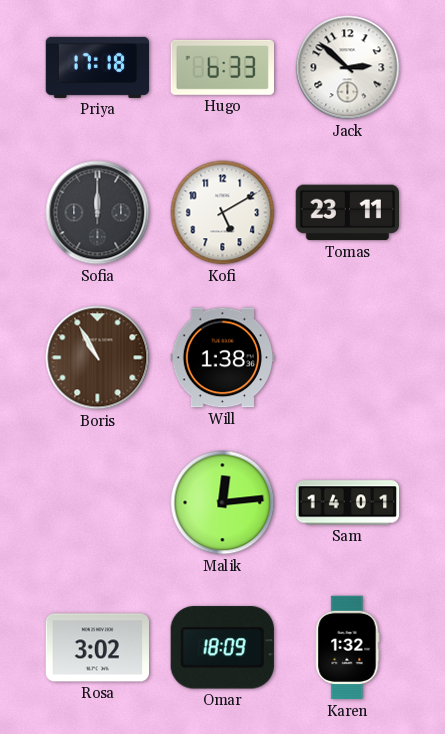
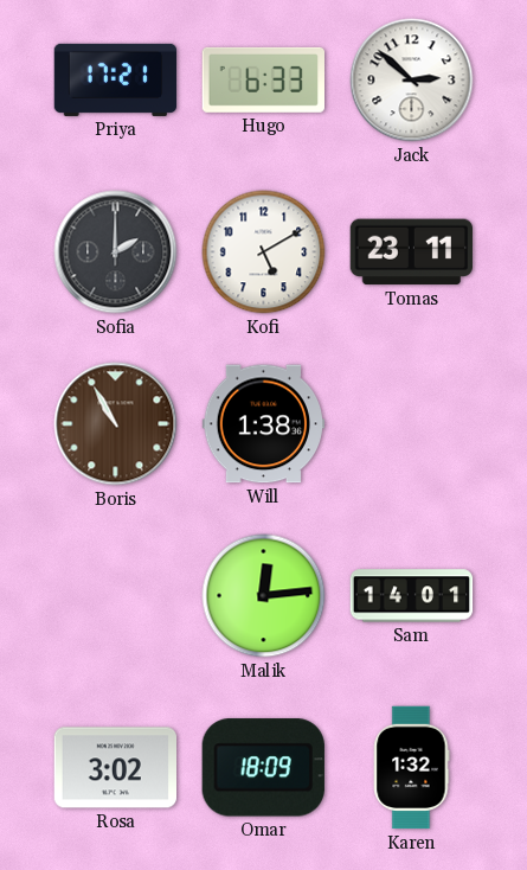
Priya: 17:18 -> 17:21 (116, 79)
Sofia: 12:00 -> 2:00 (116, 252)
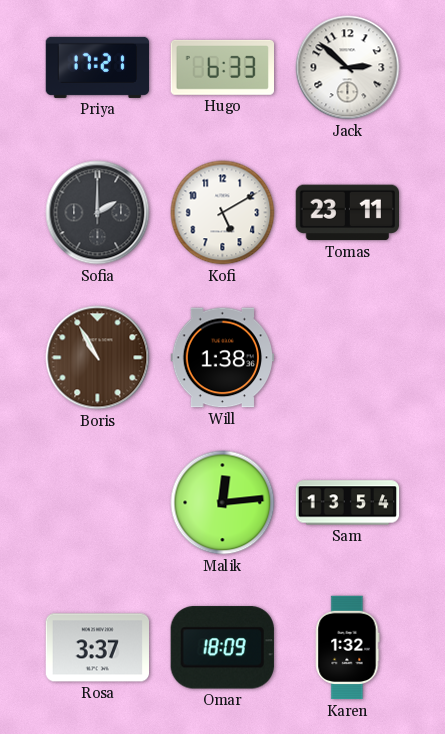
Sam: 14:01 -> 13:54 (348, 503)
Rosa: 3:02 -> 3:37 (97, 648)
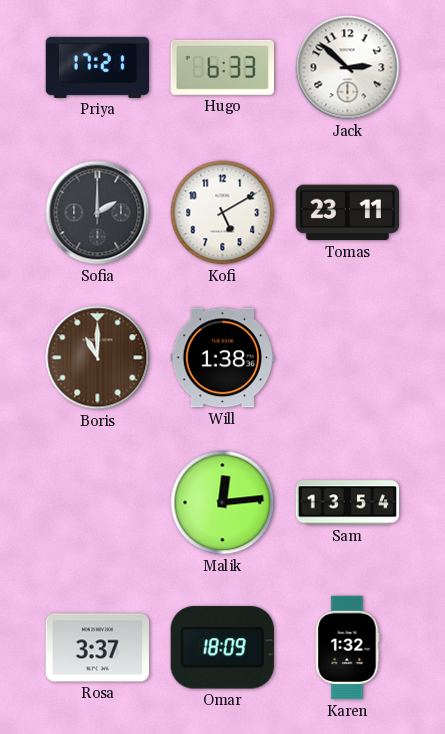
Boris: 10:55 -> 11:00 (98, 358)
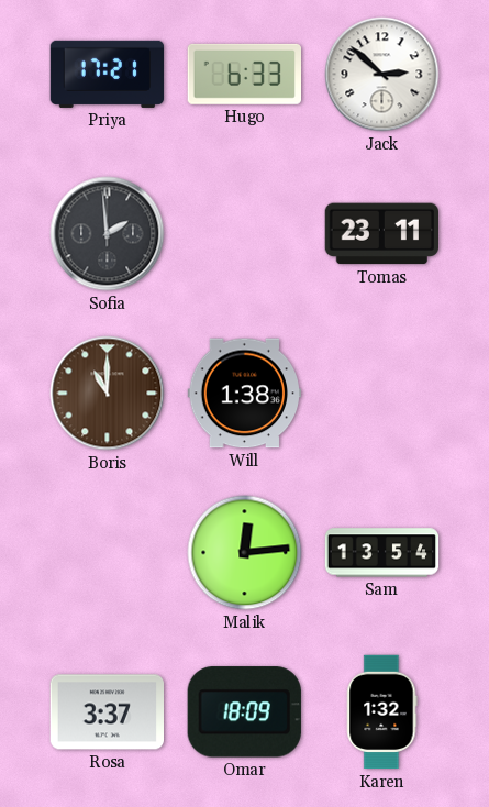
Sofia: 2:00 -> 1:59 (108, 234)
Kofi: 5:10 -> none (223, 213)
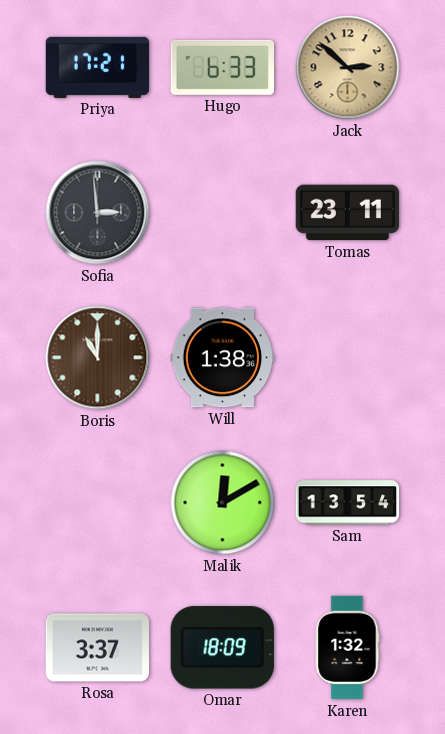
Jack dial: white -> champagne (348, 68)
Sofia: 1:59 -> 2:59 (98, 213)
Malik: 12:14 -> 12:10 (223, 503)
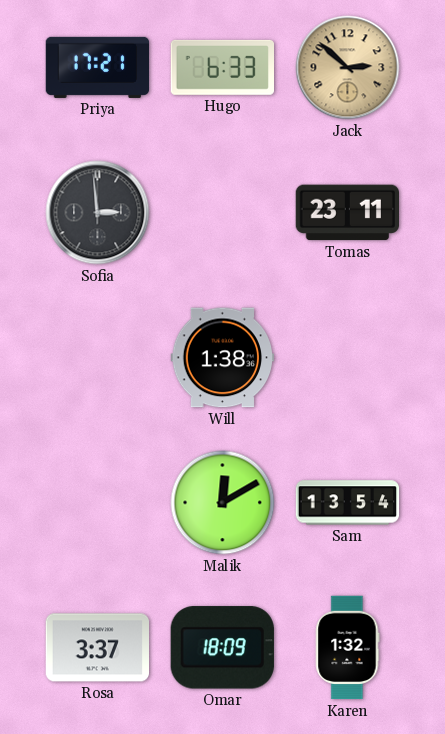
Boris: 11:00 -> none (98, 358)
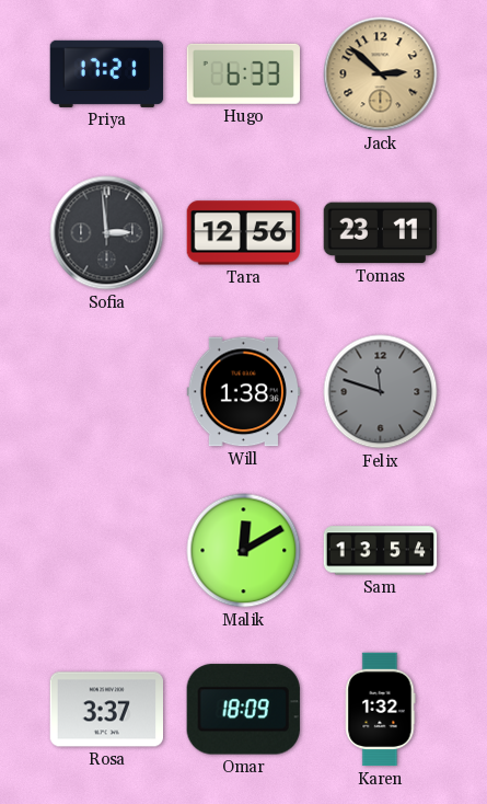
Tara: none -> 12:56 (243, 233)
Felix: none -> 11:48 (381, 392)
